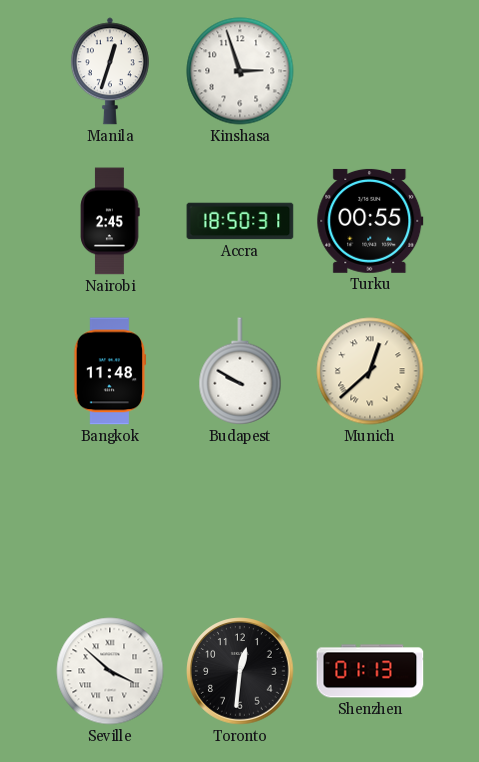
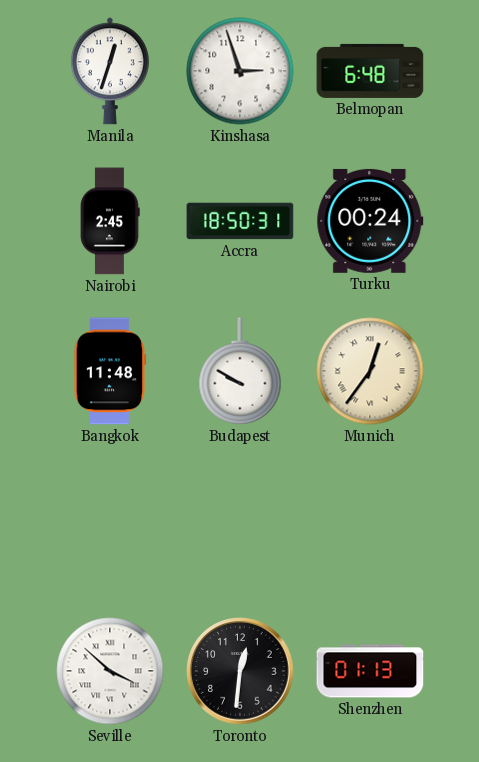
Belmopan: none -> 6:48 (370, 71)
Turku: 00:55 -> 00:24 (370, 221)
Munich: 12:38 -> 12:36 (370, 371)
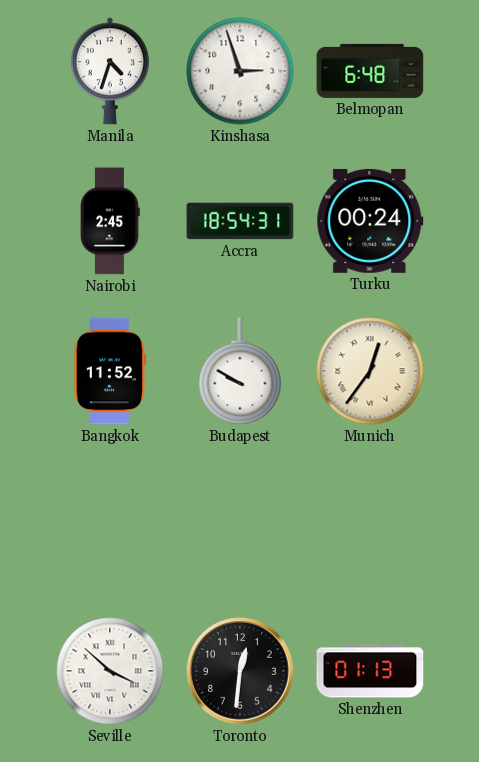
Manila: 12:33 -> 4:33 (110, 71)
Accra: 18:50 -> 18:54 (240, 221)
Bangkok: 11:48 -> 11:52 (110, 371)
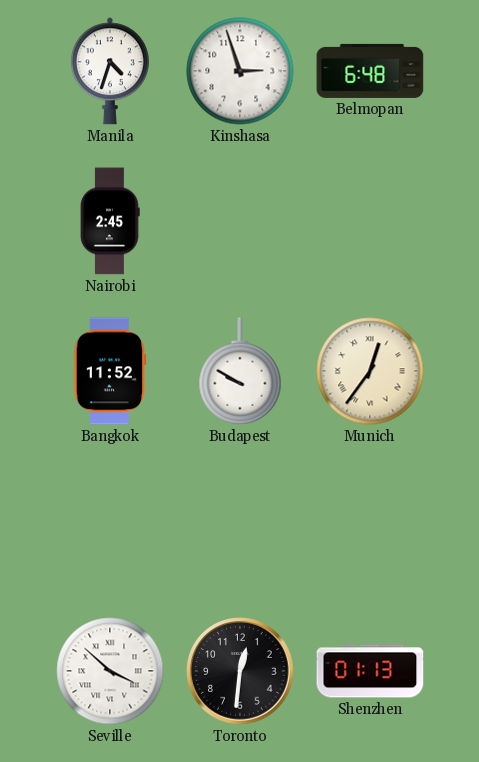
Accra: 18:54 -> none (240, 221)
Turku: 00:24 -> none (370, 221)
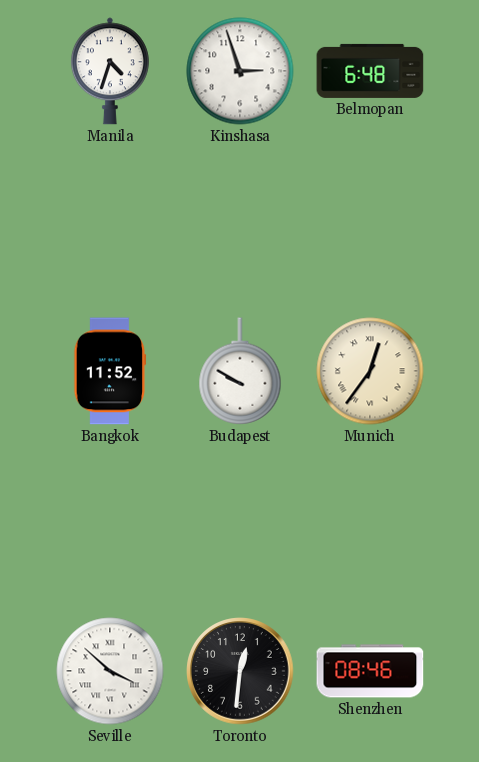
Nairobi: 2:45 -> none (110, 221)
Shenzhen: 01:13 -> 08:46 (370, 671)
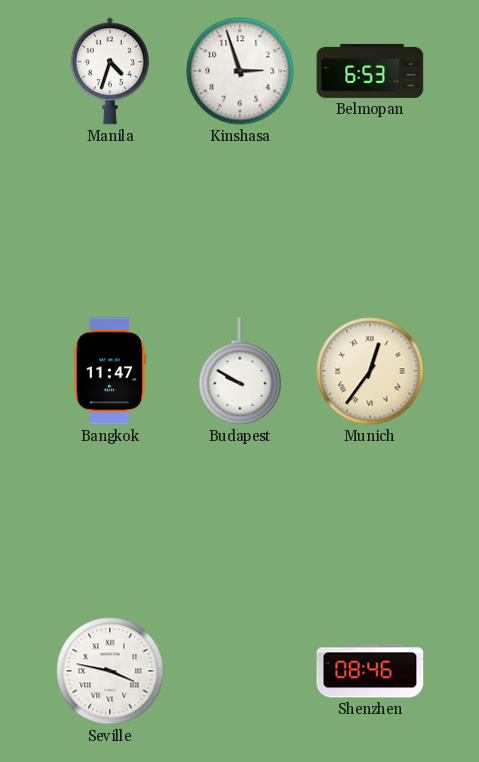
Belmopan: 6:48 -> 6:53 (370, 71)
Bangkok: 11:52 -> 11:47 (110, 371)
Seville: 3:52 -> 3:47 (110, 671)
Toronto: 12:31 -> none (240, 671)
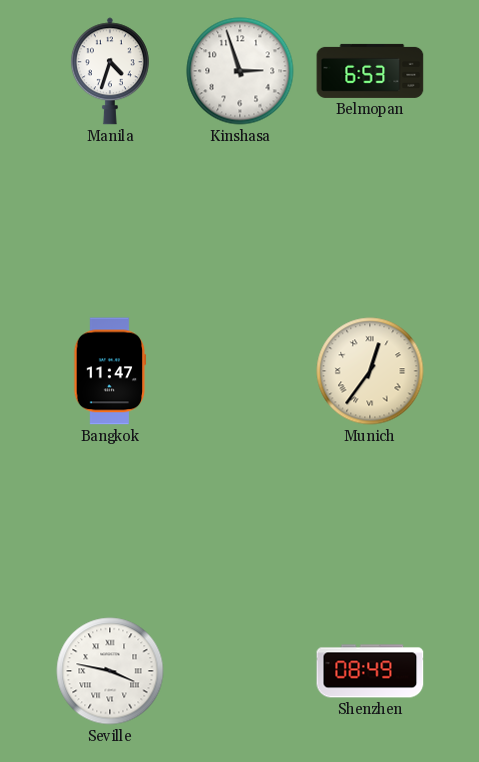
Budapest: 9:50 -> none (240, 371)
Shenzhen: 08:46 -> 08:49 (370, 671)
